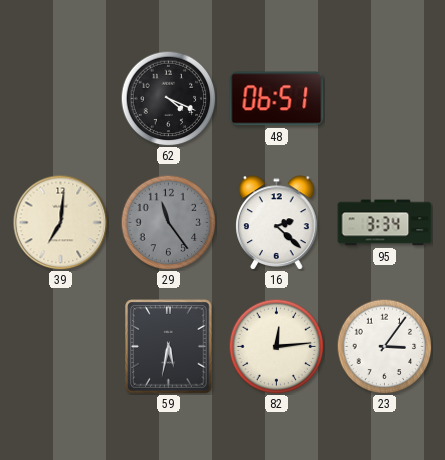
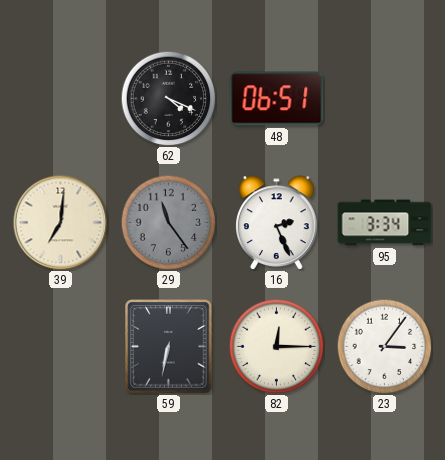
16: 2:22 -> 2:26 (277, 223)
59: 5:32 -> 6:32 (169, 347)
82: 12:14 -> 12:15 (276, 346)
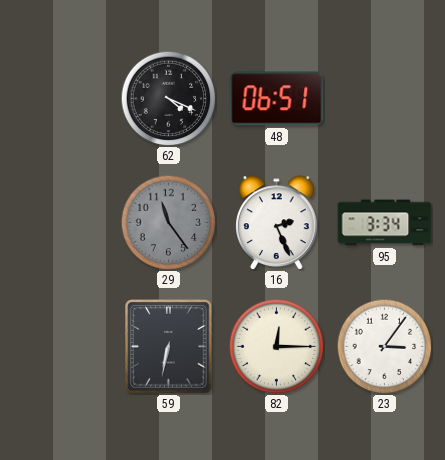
39: 7:01 -> none (60, 222)
